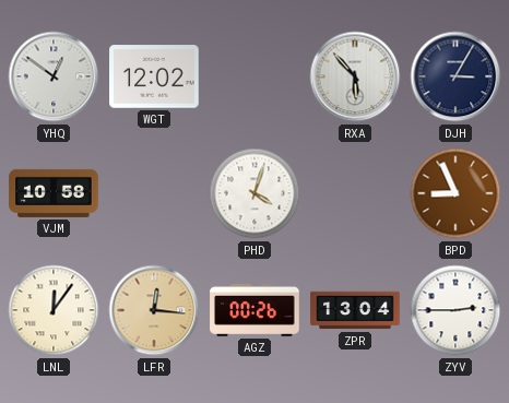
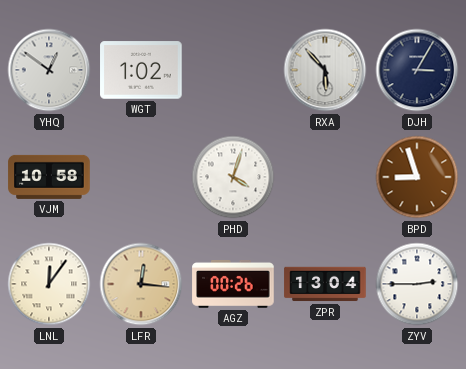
WGT: 12:02 -> 1:02 (141, 70)
BPD: 8:56 -> 8:57 (417, 177)
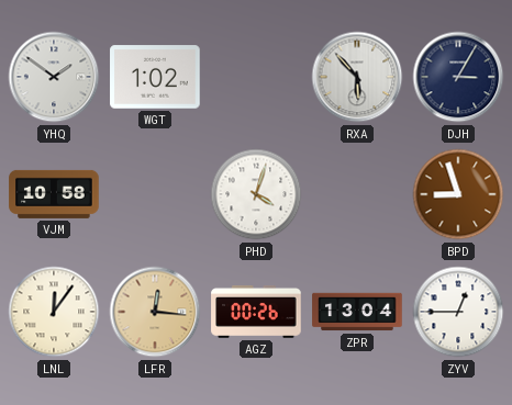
YHQ: 12:51 -> 1:51 (54, 77)
ZYV: 2:45 -> 12:45 (458, 312)
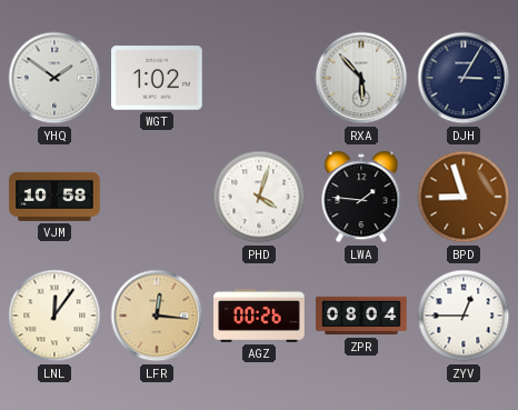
LWA: none -> 1:46 (361, 197)
ZPR: 13:04 -> 08:04 (361, 316)
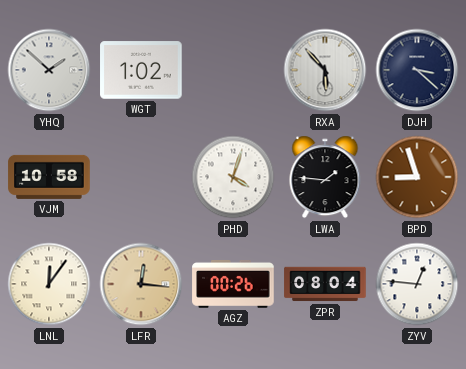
YHQ: 1:51 -> 1:52 (49, 70)
DJH: 3:05 -> 3:22 (417, 70)
ZYV: 12:45 -> 12:46 (417, 284)
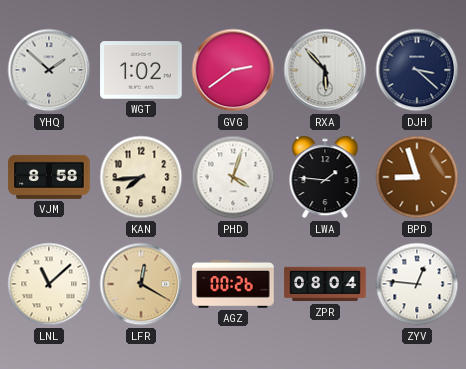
GVG: none -> 2:39 (233, 70)
VJM: 10:58 -> 8:58 (49, 177)
KAN: none -> 7:44 (141, 177)
LNL: 12:06 -> 11:08 (49, 284)
LFR: 12:16 -> 12:20 (141, 284)
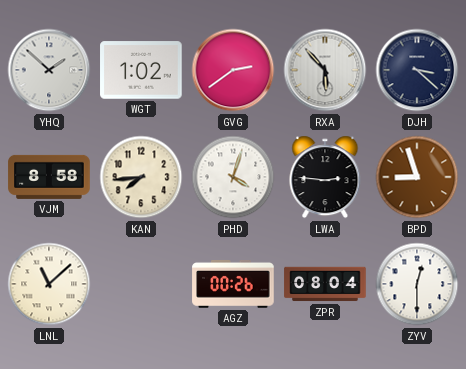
LWA: 1:46 -> 2:46 (325, 177)
LFR: 12:20 -> none (141, 284)
ZYV: 12:46 -> 12:30 (417, 284)
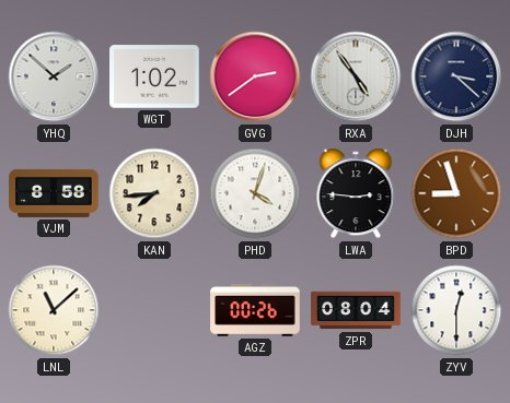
RXA: 5:53 -> 4:54 (356, 76)
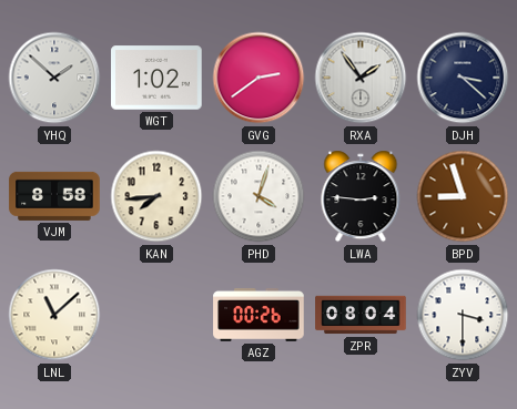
RXA: 4:54 -> 1:54 (361, 78)
ZYV: 12:30 -> 3:30 (463, 315)
